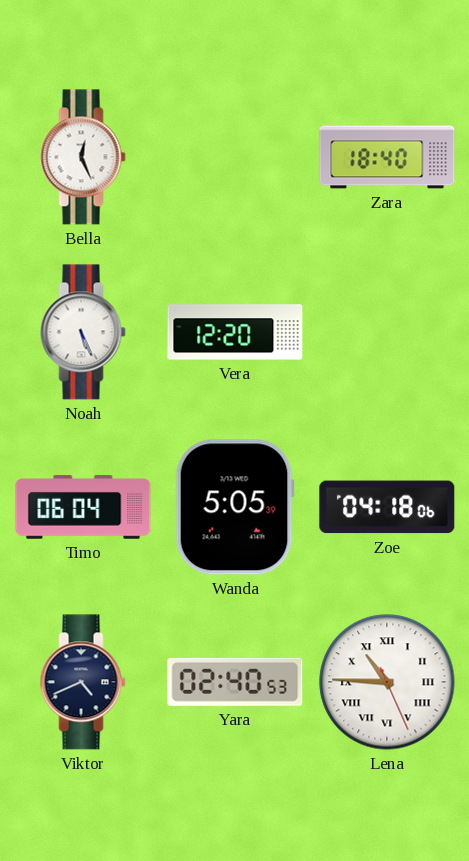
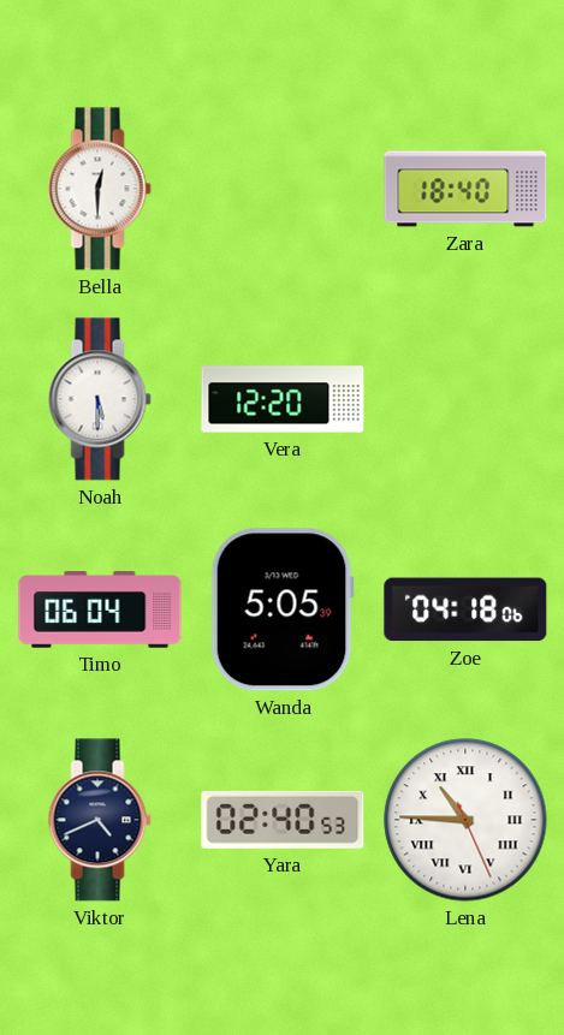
Bella: 12:26 -> 12:30 (100, 189)
Noah: 5:26 -> 5:30 (100, 399)
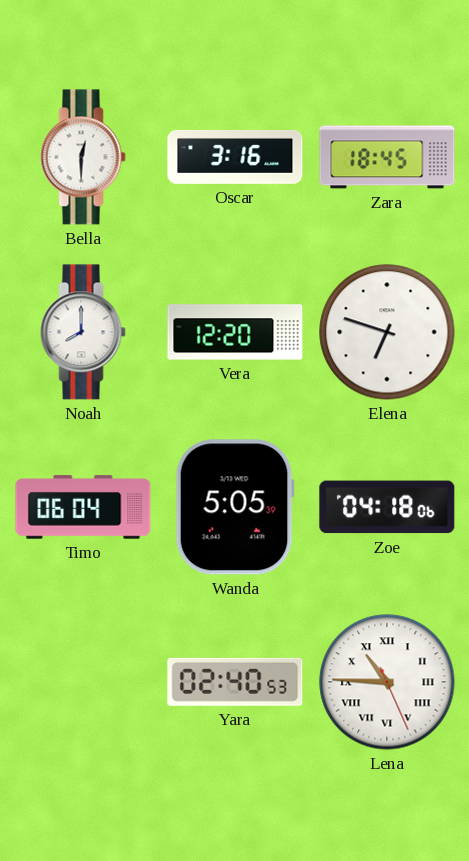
Oscar: none -> 3:16 (235, 157)
Zara: 18:40 -> 18:45 (387, 157)
Noah: 5:30 -> 8:00 (83, 332)
Elena: none -> 6:48 (387, 332)
Viktor: 4:41 -> none (100, 820)
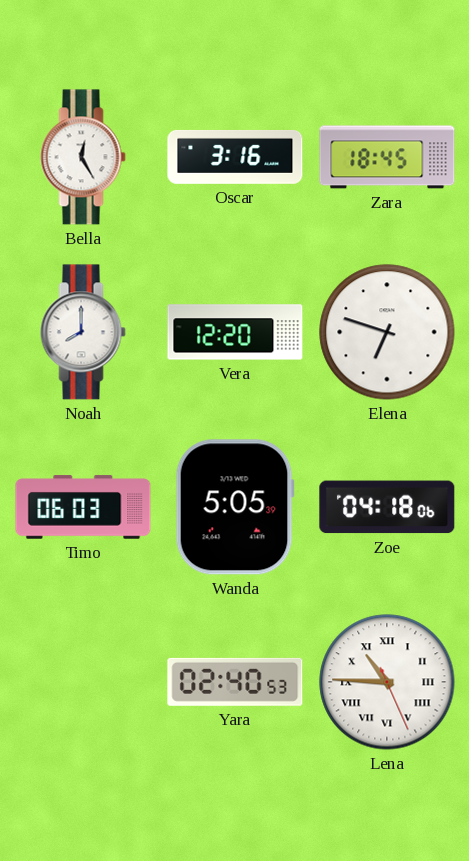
Bella: 12:30 -> 12:25 (83, 157)
Timo: 06:04 -> 06:03 (83, 507)
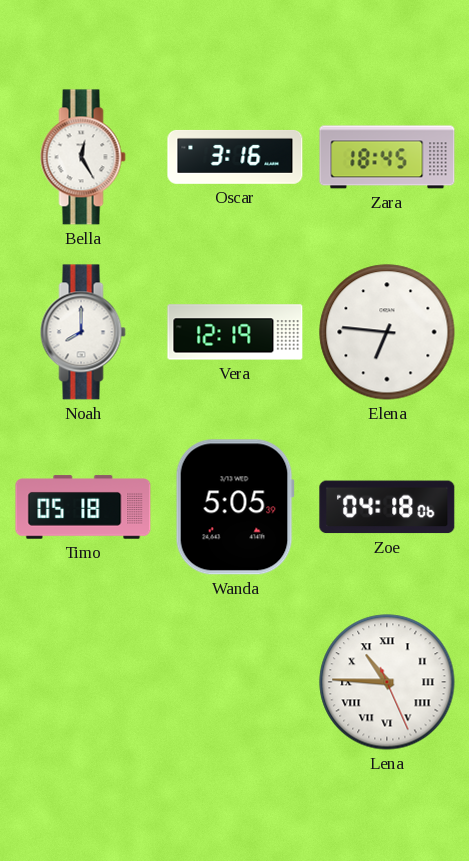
Vera: 12:20 -> 12:19 (235, 332)
Elena: 6:48 -> 6:46 (387, 332)
Timo: 06:03 -> 05:18 (83, 507)
Yara: 02:40 -> none (235, 682)
